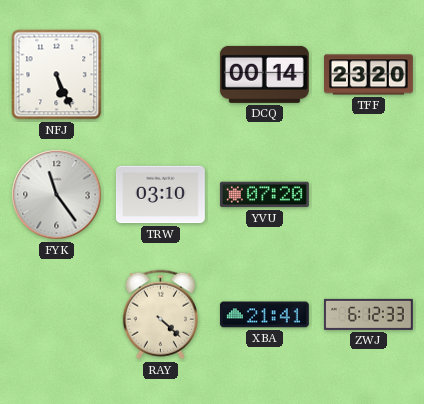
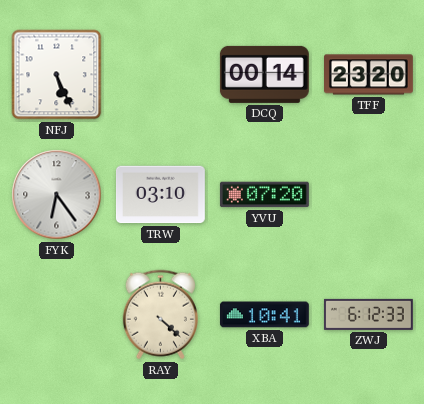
FYK: 11:24 -> 6:24 (57, 195)
XBA: 21:41 -> 10:41 (264, 315)
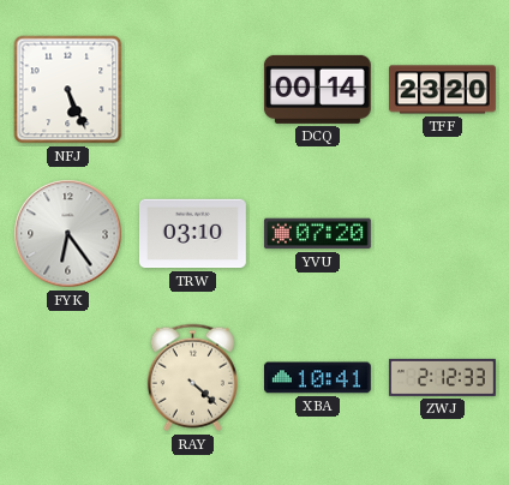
ZWJ: 6:12 -> 2:12 (442, 377)
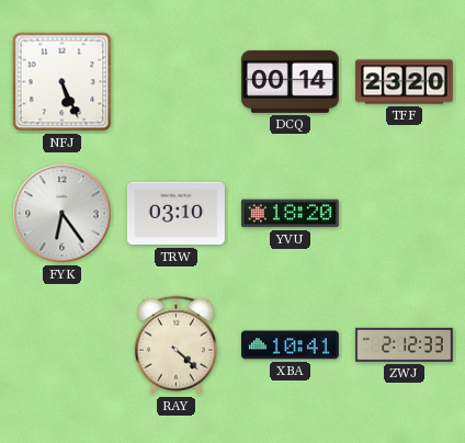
YVU: 07:20 -> 18:20 (290, 214)
